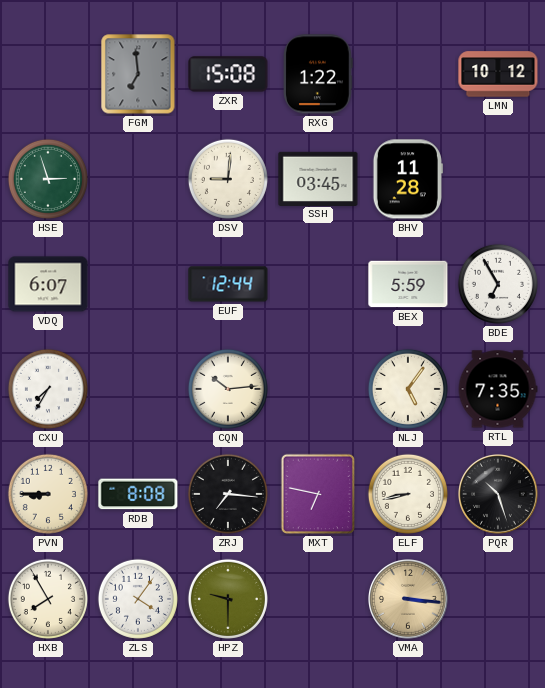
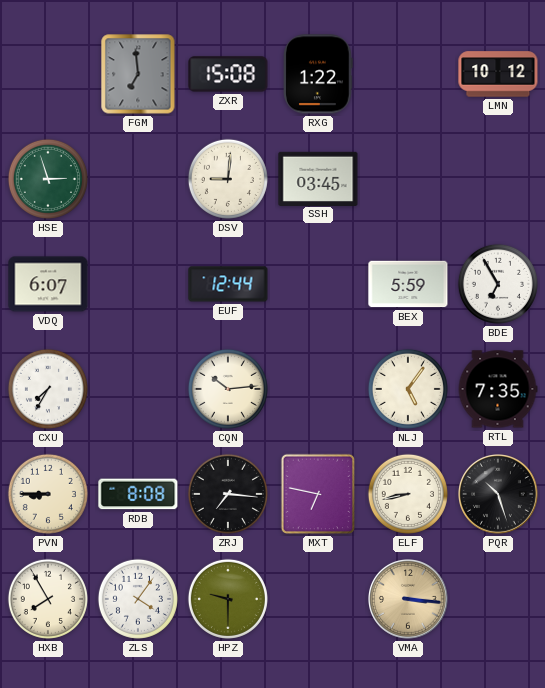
BHV: 11:28 -> none (408, 179)
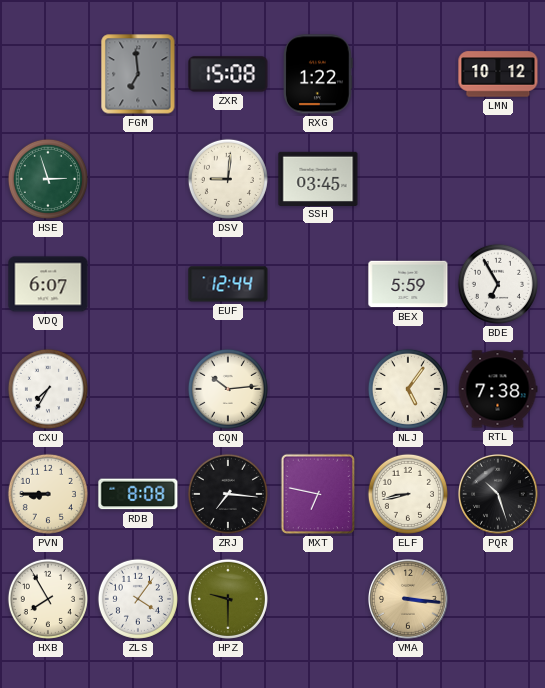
RTL: 7:35 -> 7:38 (498, 389)
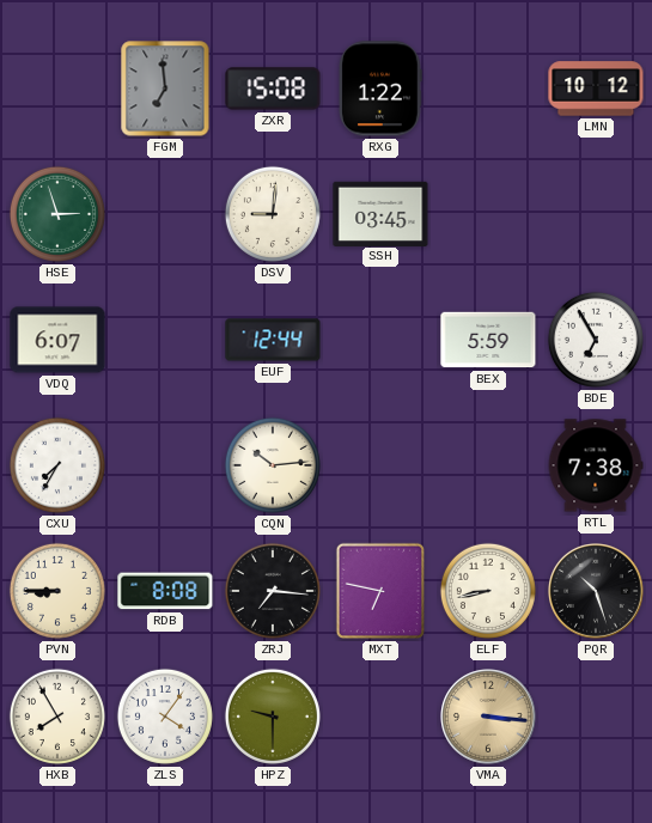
NLJ: 5:06 -> none (408, 389)
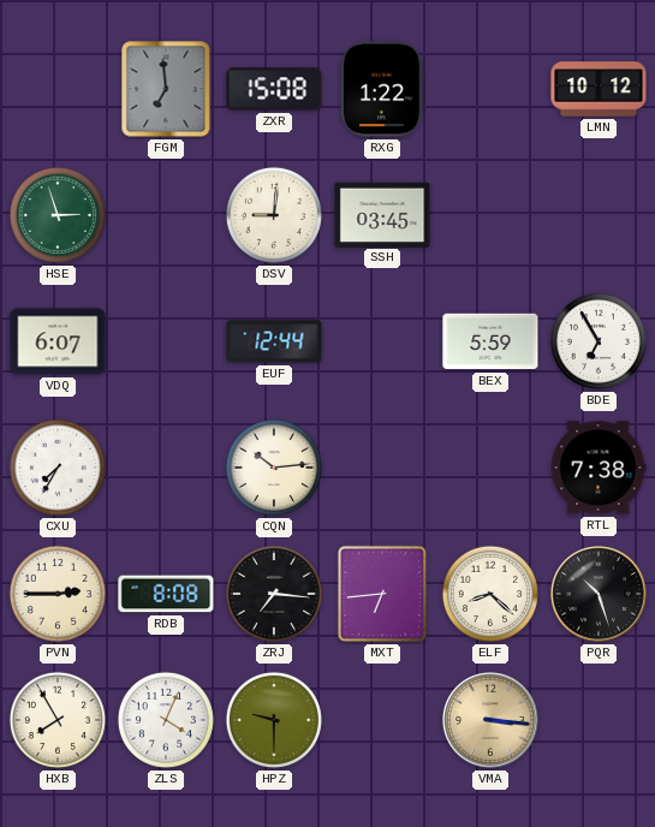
PVN: 8:45 -> 2:45 (58, 594)
MXT: 6:47 -> 6:44 (382, 594)
ELF: 8:43 -> 8:22 (490, 594)
ZLS: 4:06 -> 4:04 (166, 720)
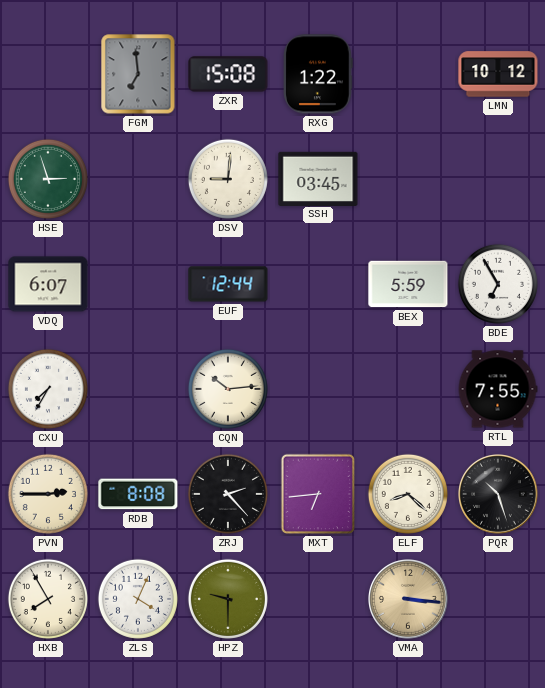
RTL: 7:38 -> 7:55 (498, 389)
ZRJ: 7:16 -> 2:23 (228, 494)
